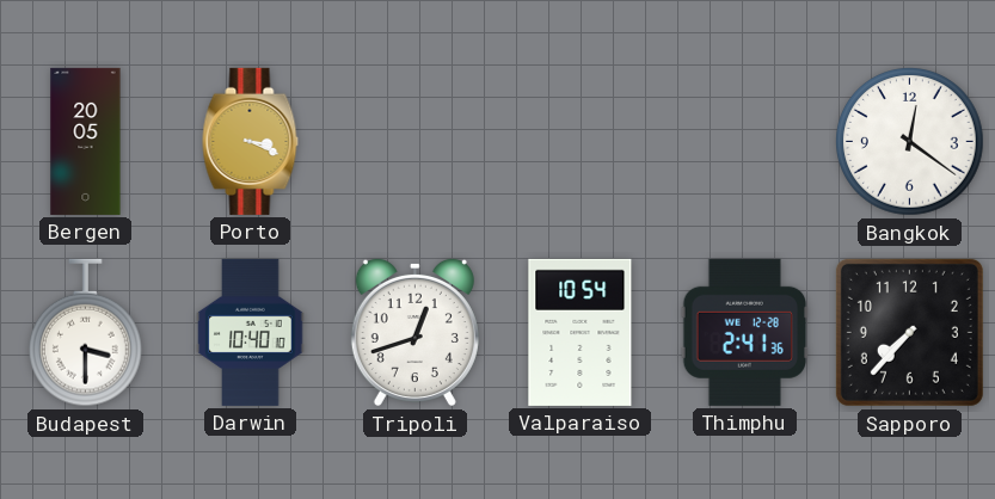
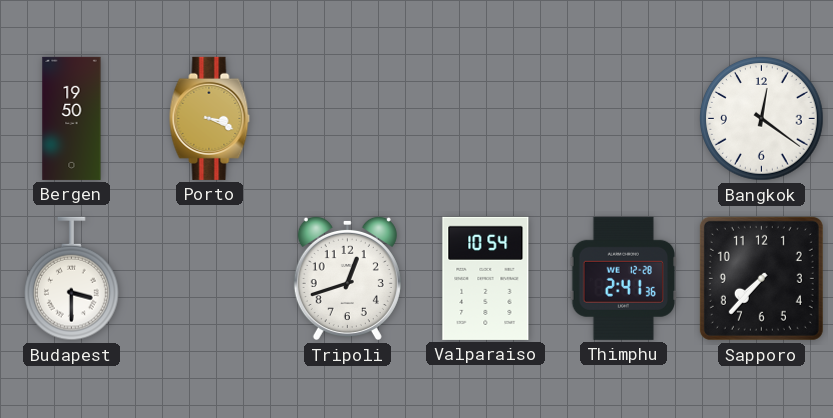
Bergen: 20:05 -> 19:50 (72, 118)
Darwin: 10:40 -> none (251, 332)
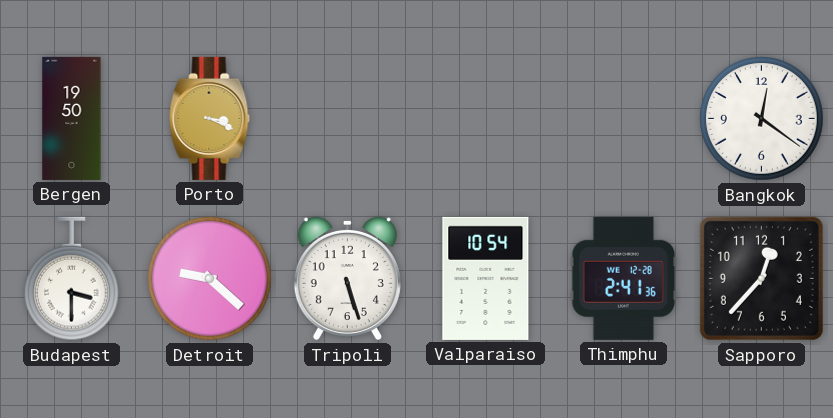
Detroit: none -> 9:22 (210, 279)
Tripoli: 12:42 -> 5:27 (347, 278)
Sapporo: 7:37 -> 12:37 (761, 278)
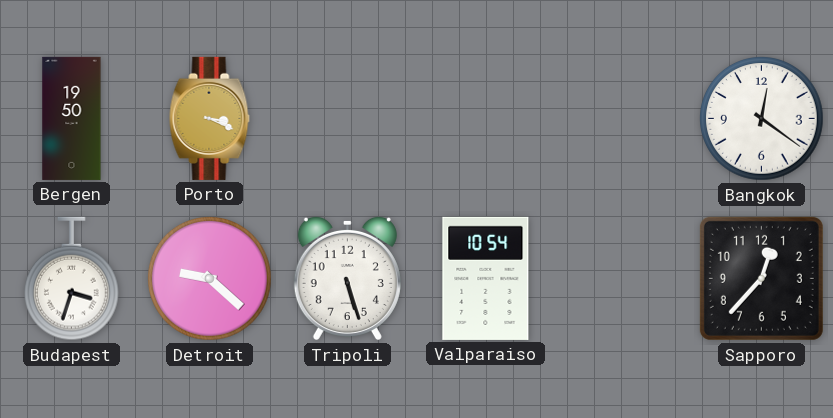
Budapest: 3:30 -> 3:33 (71, 279)
Thimphu: 2:41 -> none (623, 278)
